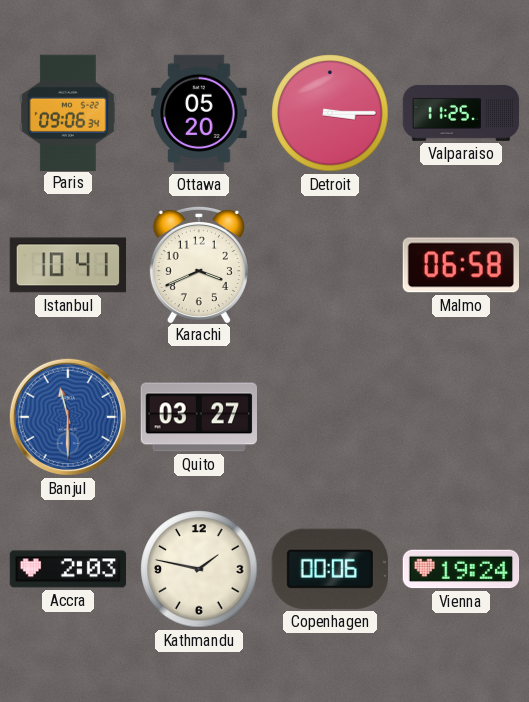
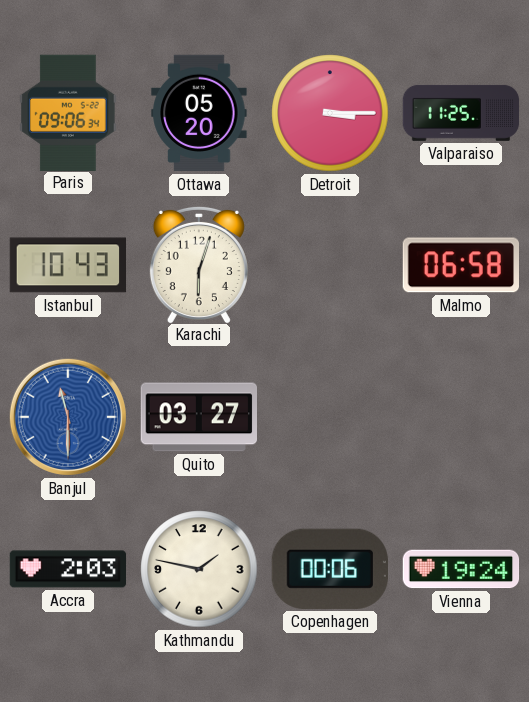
Istanbul: 10:41 -> 10:43 (68, 265)
Karachi: 3:41 -> 6:03 (199, 264)
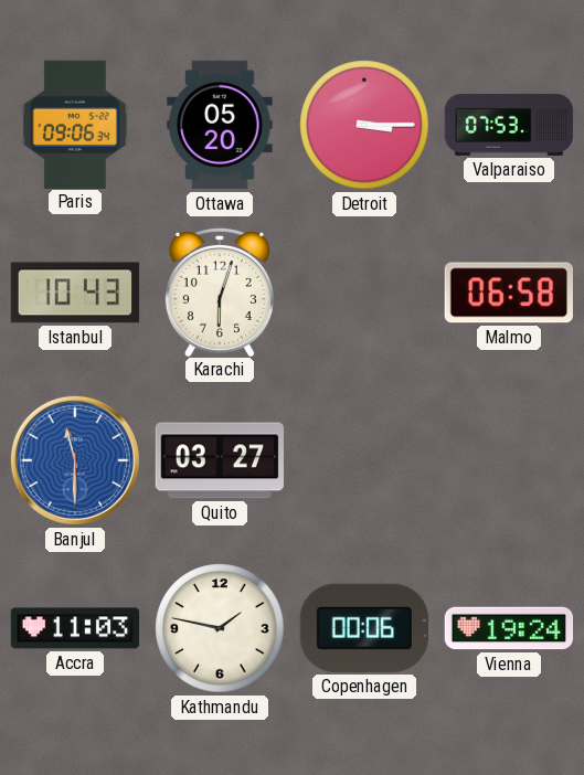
Valparaiso: 11:25 -> 07:53 (509, 125)
Accra: 2:03 -> 11:03 (75, 628)
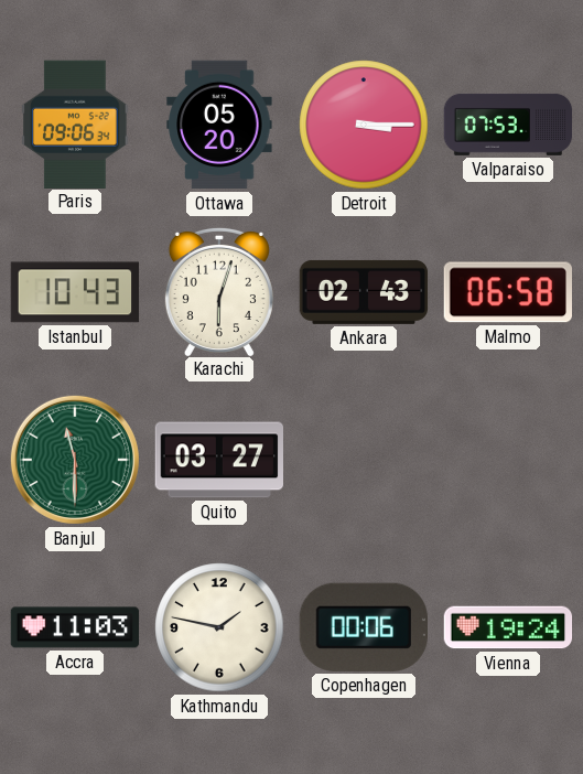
Ankara: none -> 02:43 (364, 292)
Banjul dial: blue -> green (75, 460)
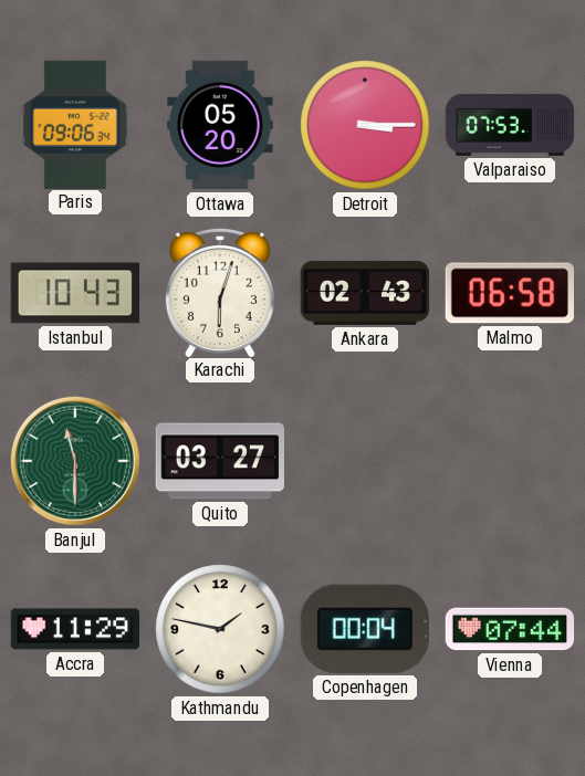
Accra: 11:03 -> 11:29 (75, 629)
Copenhagen: 00:06 -> 00:04 (365, 629)
Vienna: 19:24 -> 07:44 (510, 629)
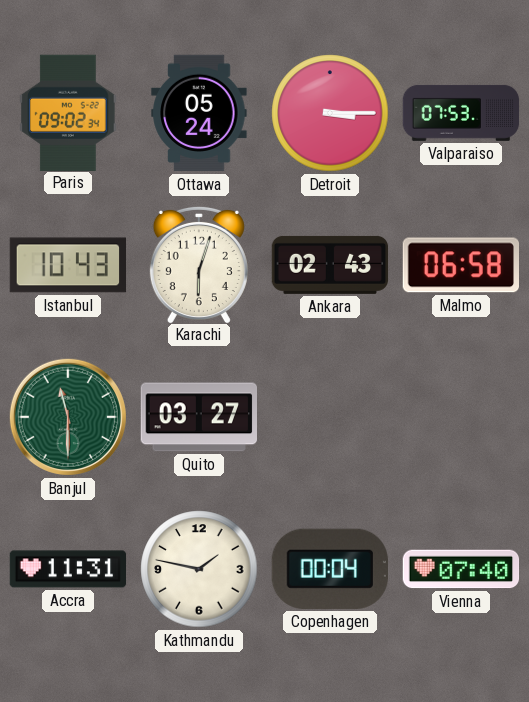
Paris: 09:06 -> 09:02 (68, 112)
Ottawa: 05:20 -> 05:24 (199, 113)
Accra: 11:29 -> 11:31 (68, 569)
Vienna: 07:44 -> 07:40 (461, 569)
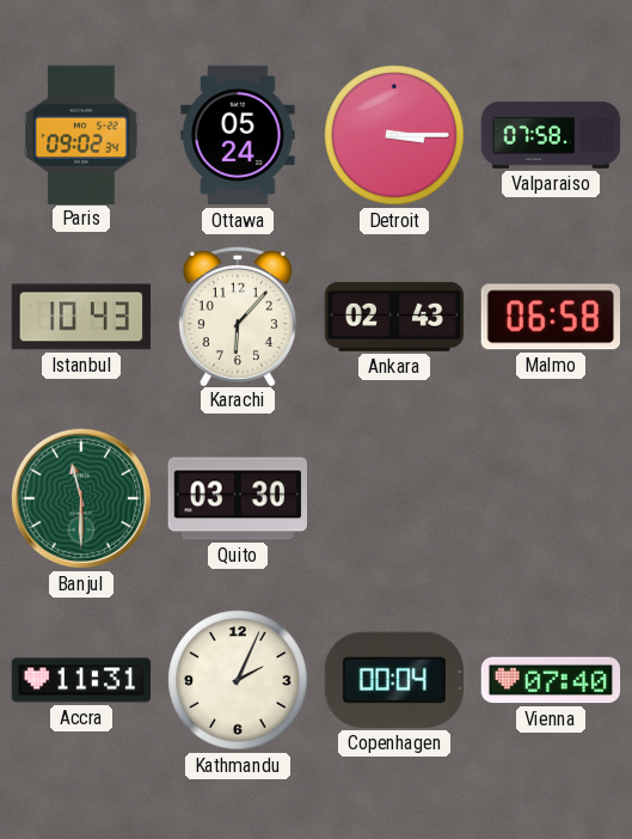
Valparaiso: 07:53 -> 07:58 (551, 135)
Karachi: 6:03 -> 6:07 (238, 316)
Quito: 03:27 -> 03:30 (237, 498)
Kathmandu: 1:47 -> 2:04 (238, 680)
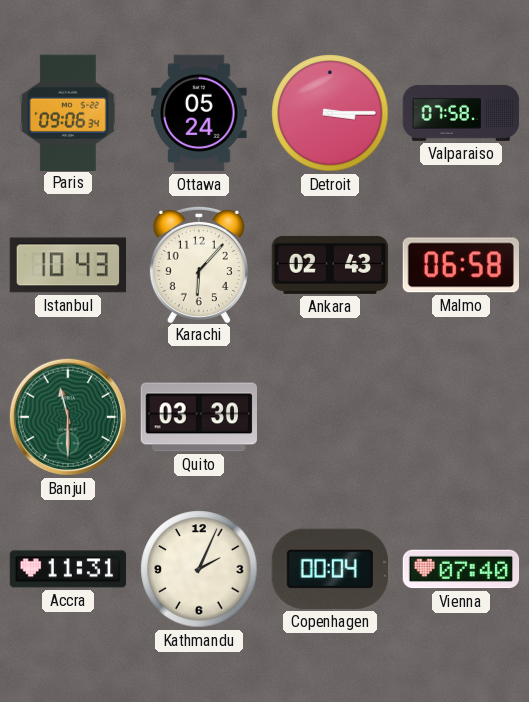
Paris: 09:02 -> 09:06 (68, 112)
